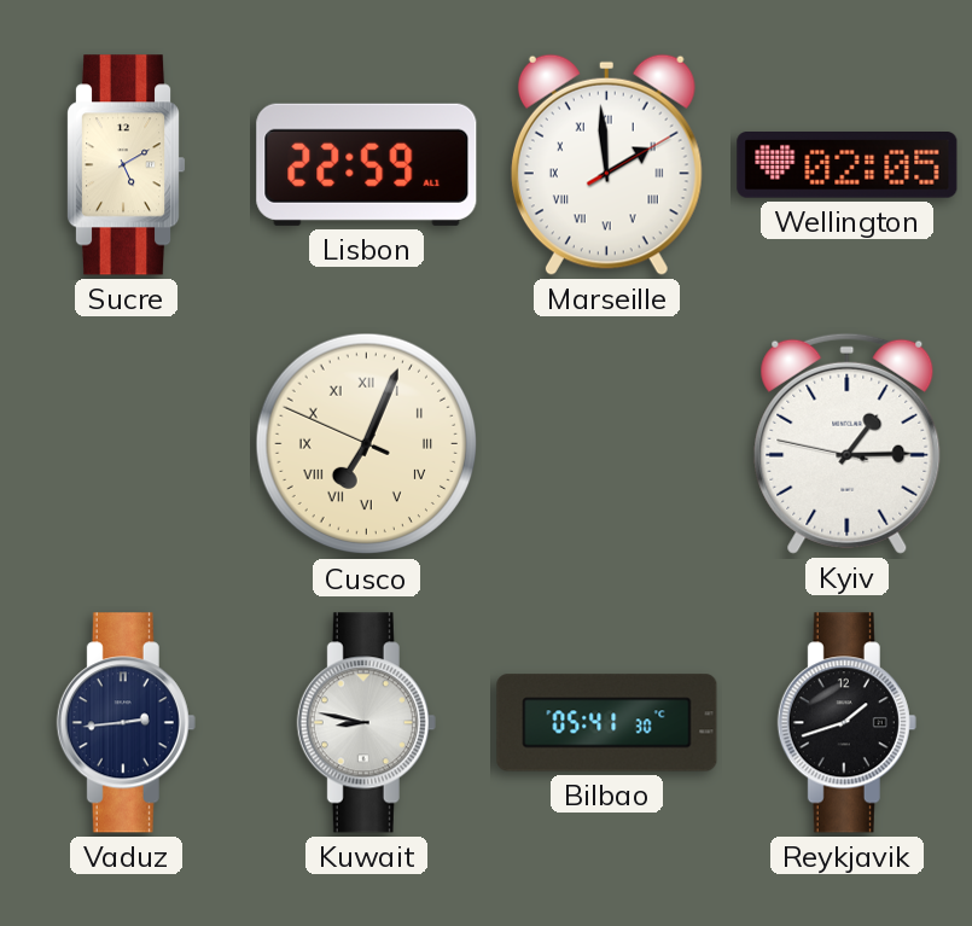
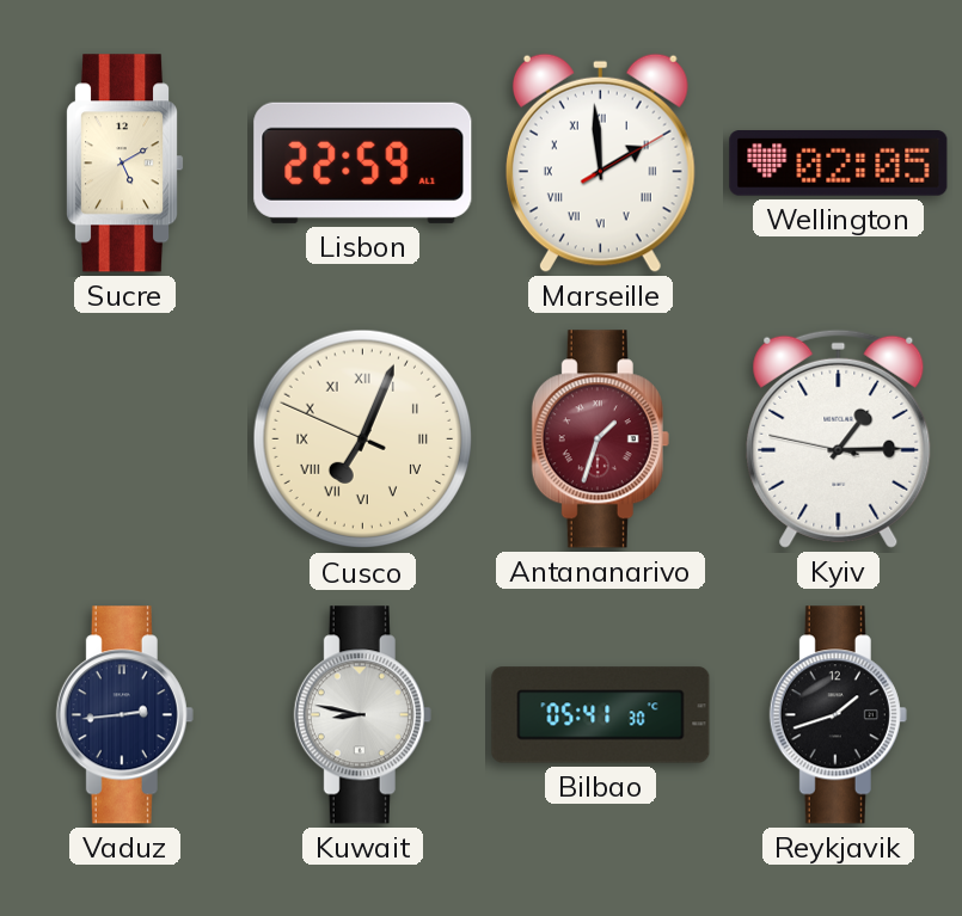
Antananarivo: none -> 1:33 (600, 439)
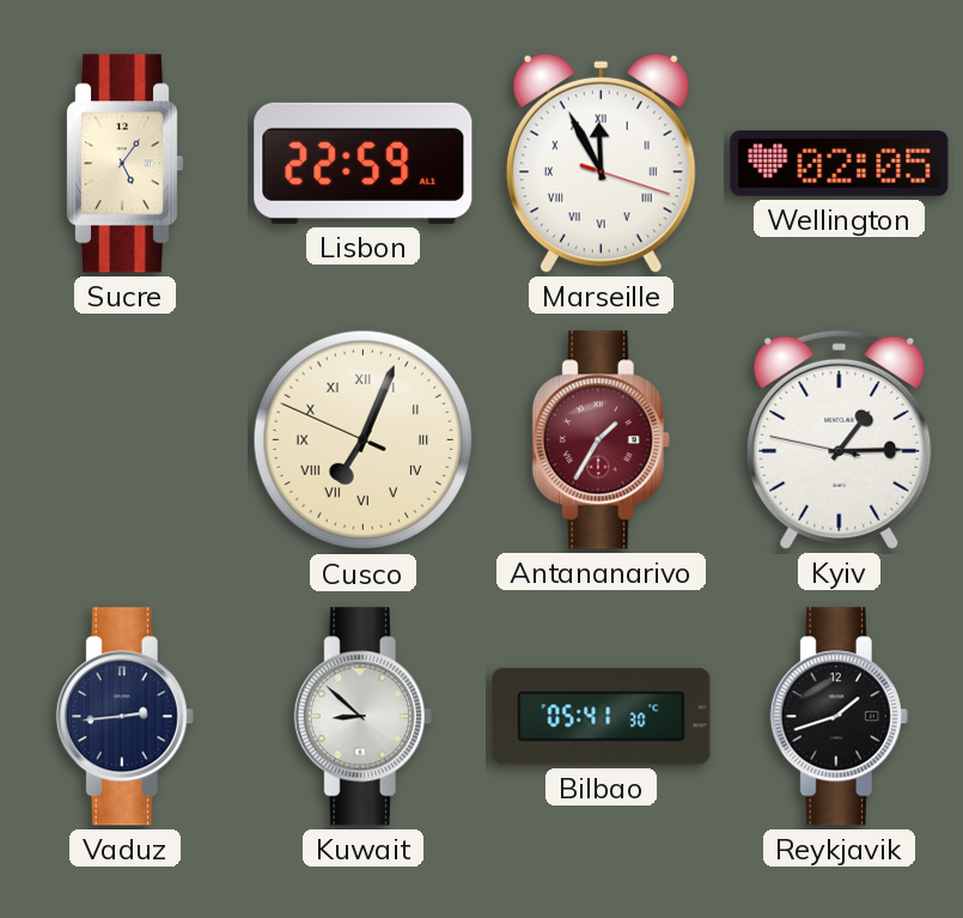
Sucre: 5:10 -> 5:06 (124, 164)
Marseille: 1:59 -> 11:55 (601, 163)
Antananarivo: 1:33 -> 1:35 (601, 440)
Kuwait: 8:47 -> 8:52 (362, 717)
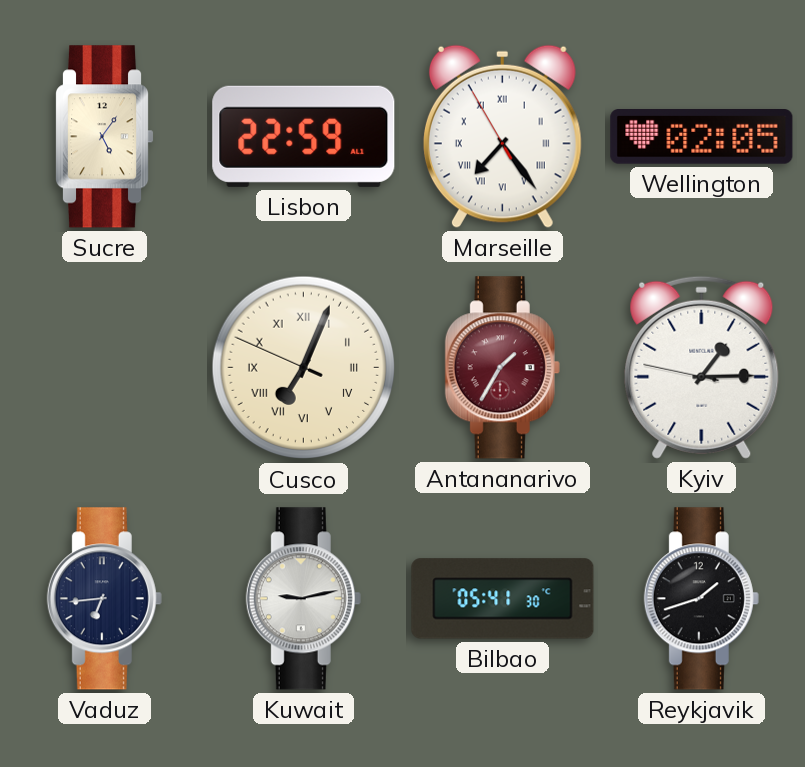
Marseille: 11:55 -> 7:23 (502, 136)
Vaduz: 2:44 -> 6:44 (104, 599)
Kuwait: 8:52 -> 9:13 (303, 599)
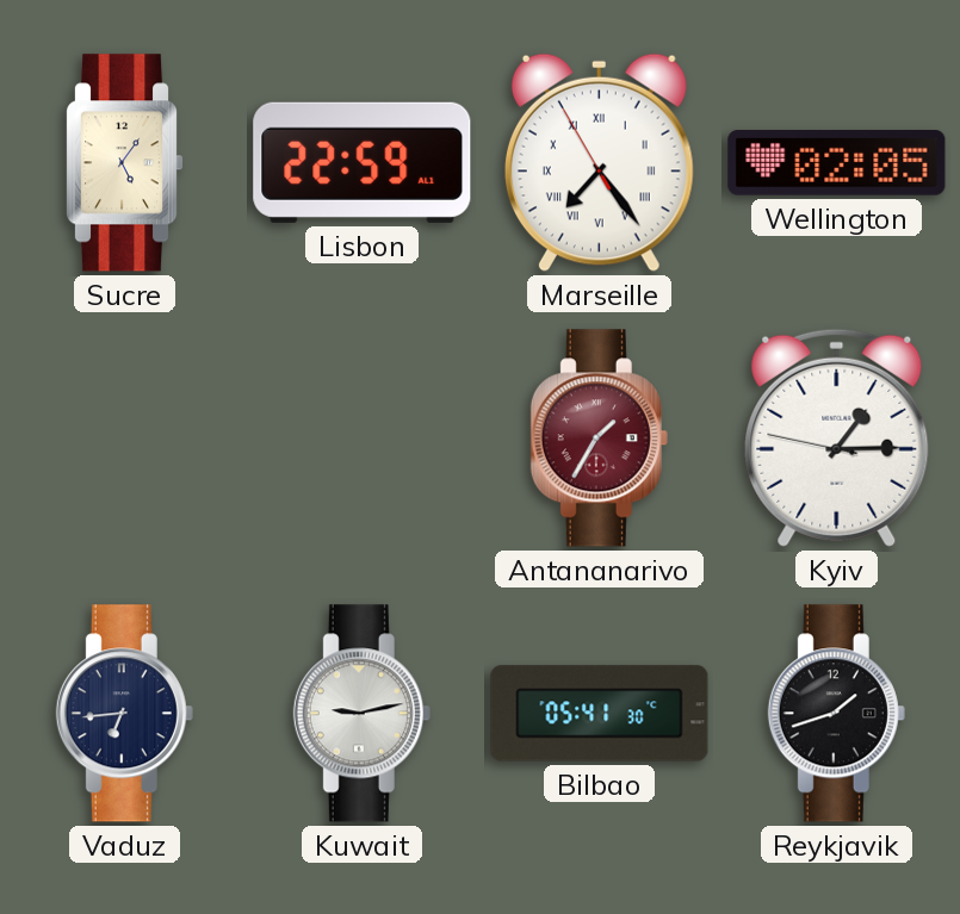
Cusco: 7:03 -> none (304, 368)
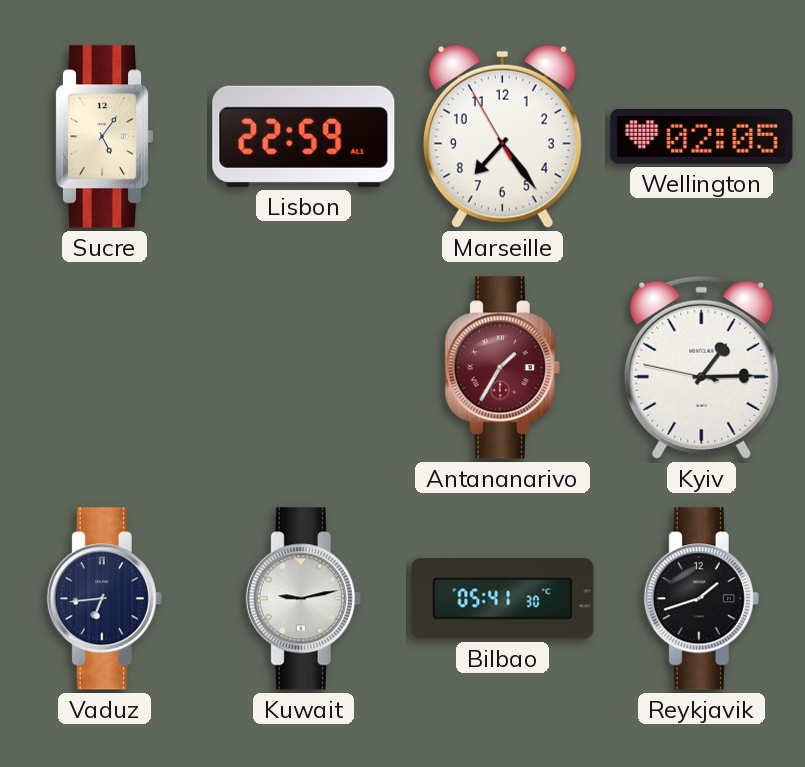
Marseille numerals: Roman -> Arabic (502, 136)
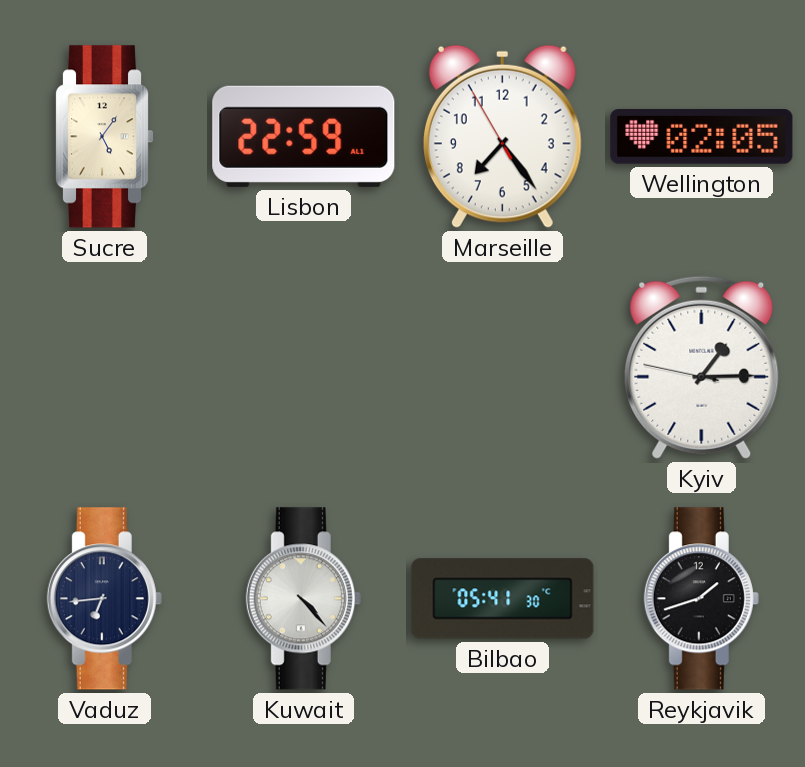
Antananarivo: 1:35 -> none (502, 368)
Kuwait: 9:13 -> 4:23 (303, 599)
